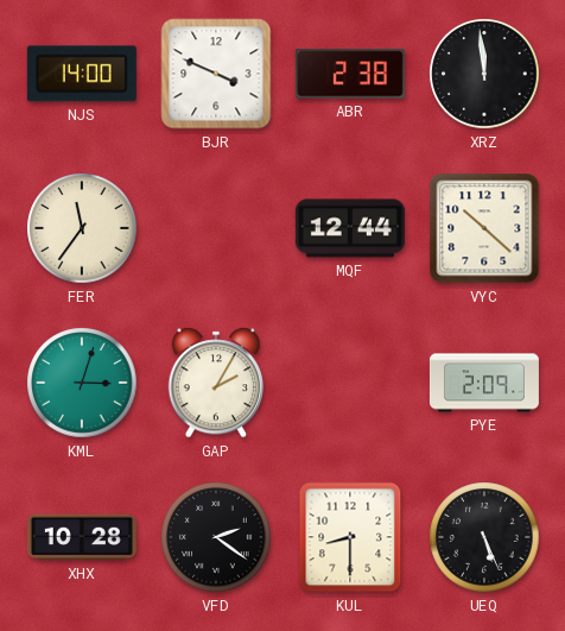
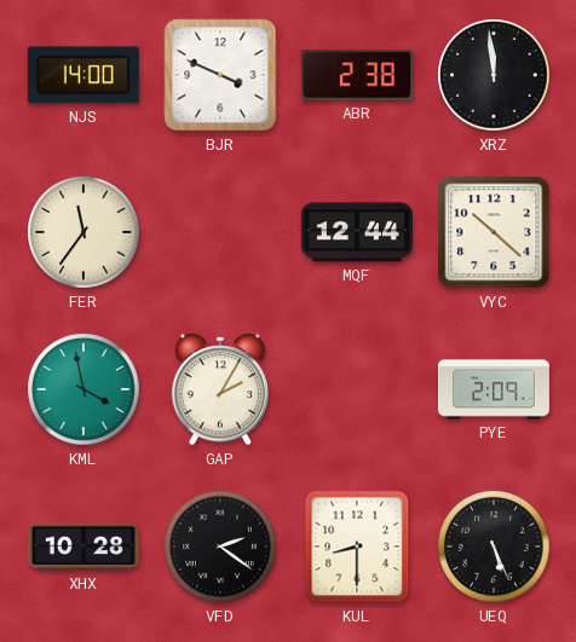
KML: 3:03 -> 3:58 (83, 389)
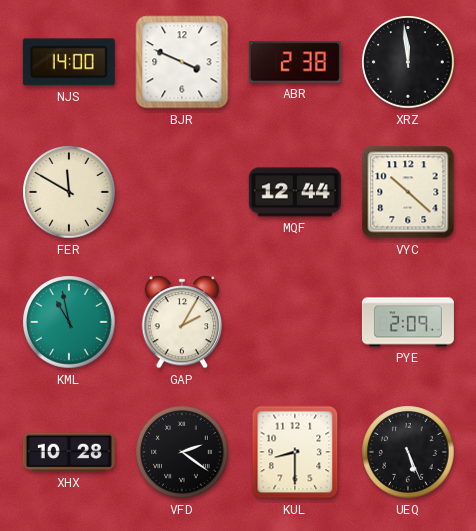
FER: 11:36 -> 11:50 (69, 192)
KML: 3:58 -> 10:58 (69, 322)
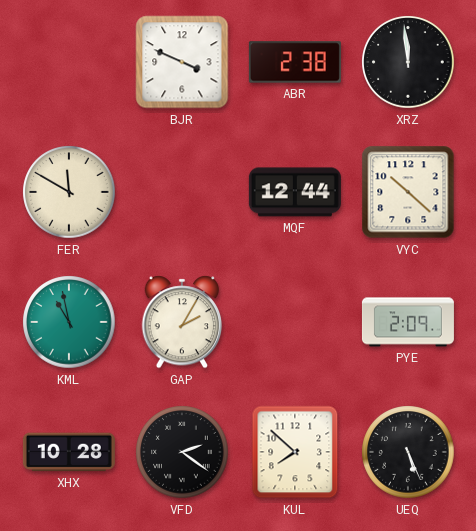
NJS: 14:00 -> none (69, 62)
KUL: 8:30 -> 7:52 (295, 452)
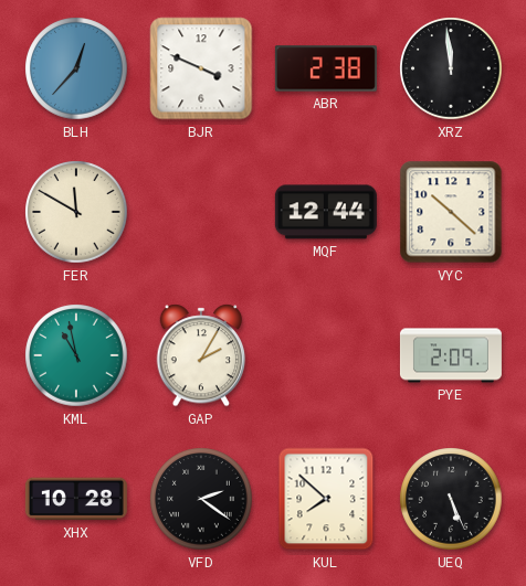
BLH: none -> 12:37 (76, 68)
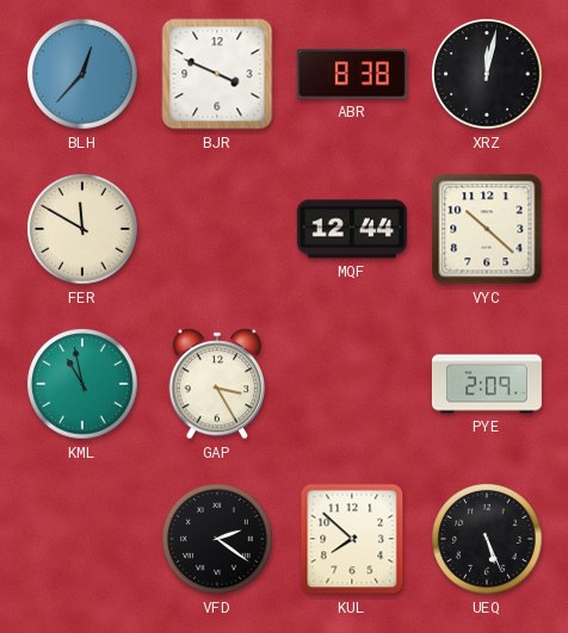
ABR: 2:38 -> 8:38 (352, 74)
XRZ: 11:59 -> 12:02 (487, 74)
GAP: 2:05 -> 3:25 (217, 384)
XHX: 10:28 -> none (76, 499)
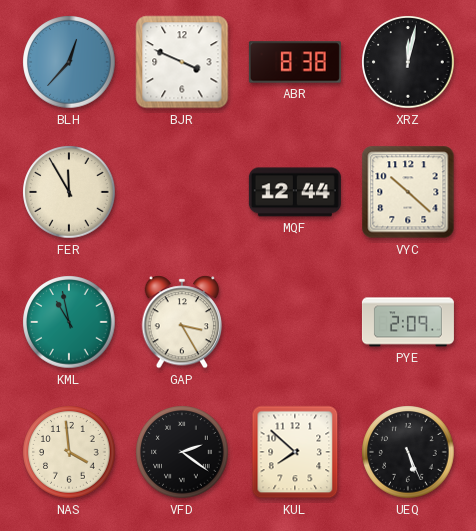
FER: 11:50 -> 11:55 (69, 192)
NAS: none -> 3:59 (69, 452)
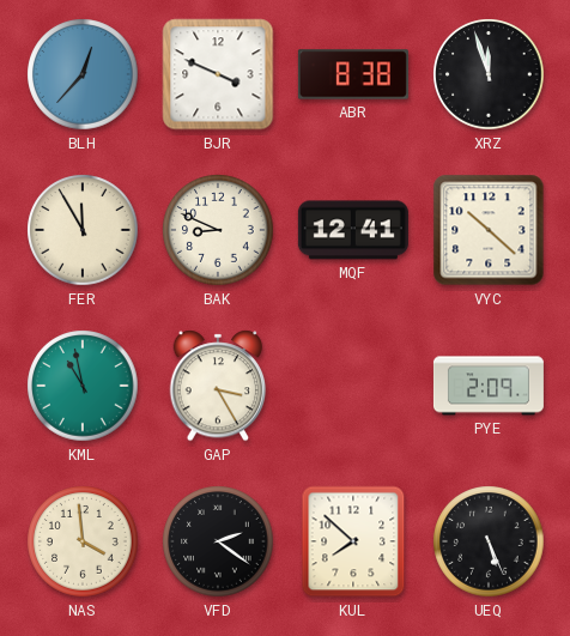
XRZ: 12:02 -> 11:57 (489, 74)
BAK: none -> 8:49 (218, 230)
MQF: 12:44 -> 12:41 (353, 230)
